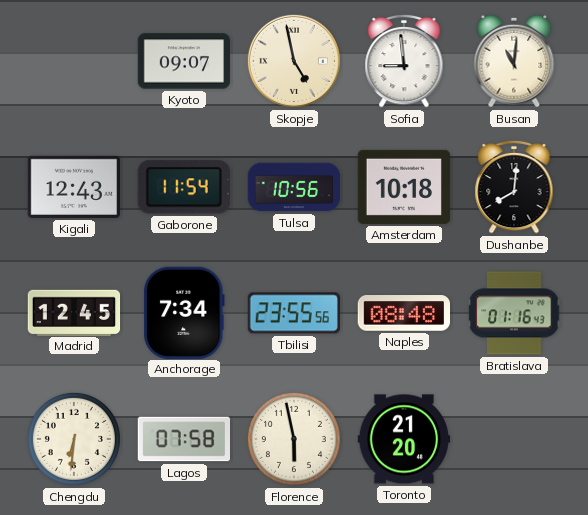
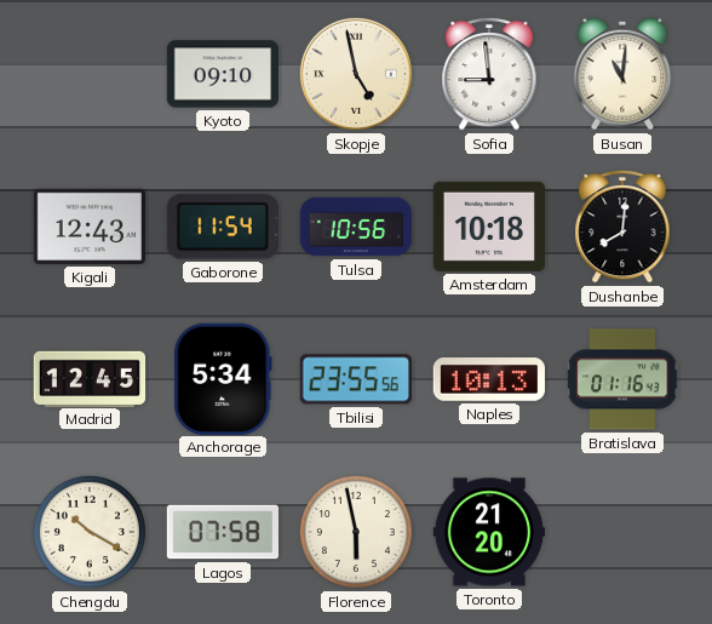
Kyoto: 09:07 -> 09:10 (223, 74)
Anchorage: 7:34 -> 5:34 (223, 378)
Naples: 08:48 -> 10:13 (488, 379)
Chengdu: 6:31 -> 10:20 (90, 532)
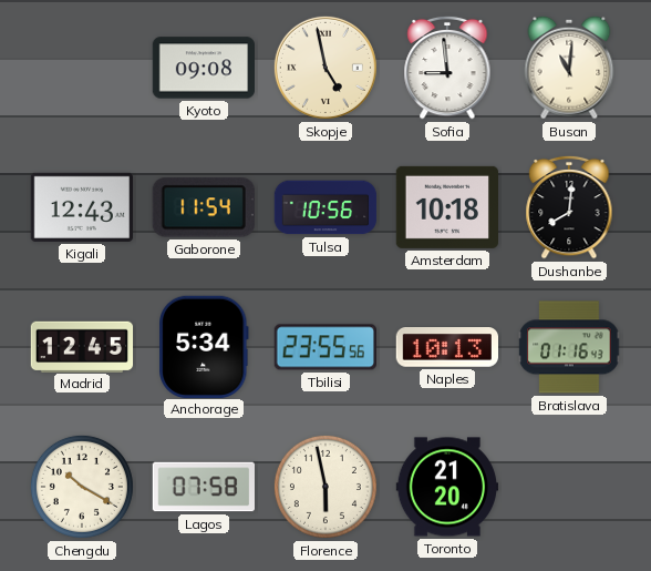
Kyoto: 09:10 -> 09:08 (204, 68)
